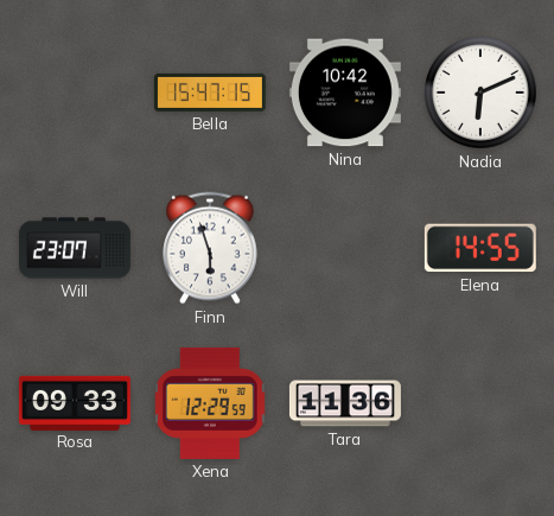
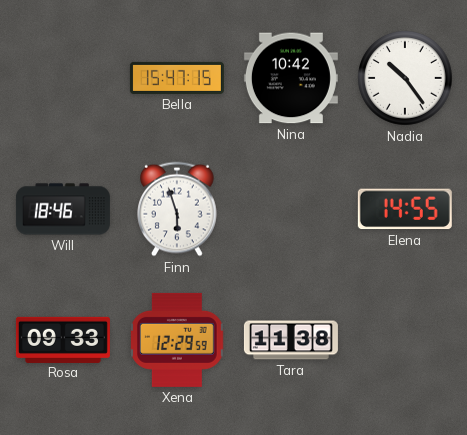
Nadia: 6:11 -> 10:24 (406, 79)
Will: 23:07 -> 18:46 (63, 209)
Tara: 11:36 -> 11:38 (291, 340)
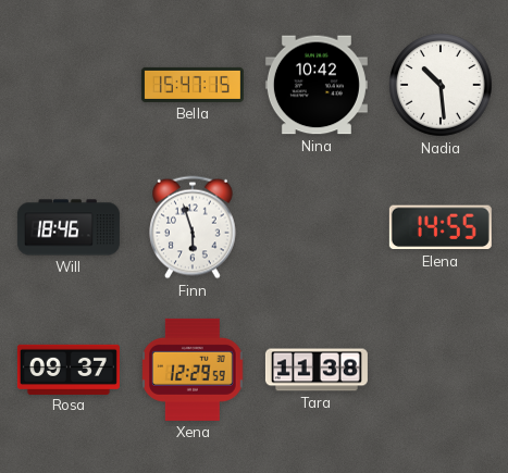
Nadia: 10:24 -> 10:29 (442, 86)
Rosa: 09:33 -> 09:37 (69, 369)
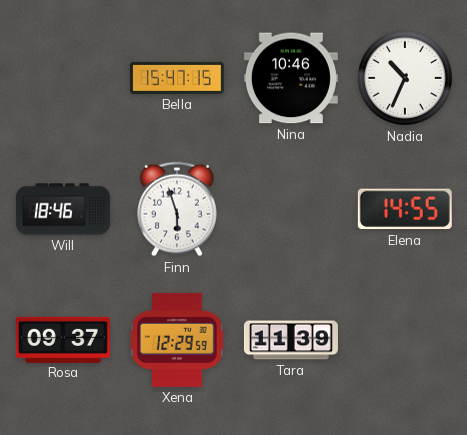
Nina: 10:42 -> 10:46 (291, 78)
Nadia: 10:29 -> 10:34 (406, 79)
Tara: 11:38 -> 11:39 (291, 340)
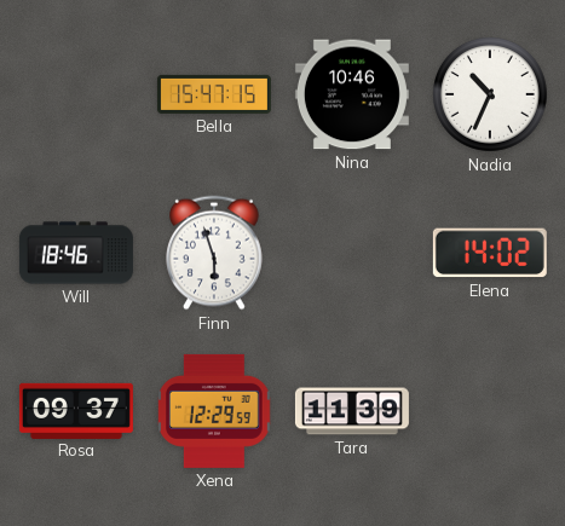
Elena: 14:55 -> 14:02 (490, 253)
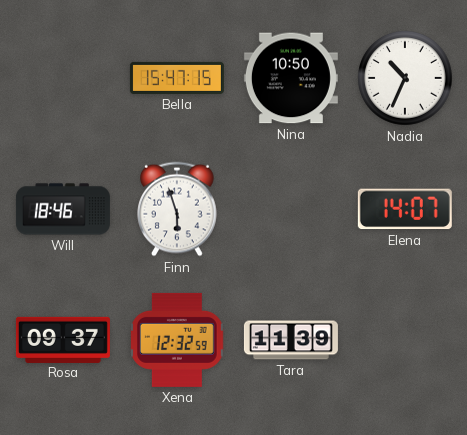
Nina: 10:46 -> 10:50 (291, 78)
Elena: 14:02 -> 14:07 (405, 209)
Xena: 12:29 -> 12:32 (178, 340)
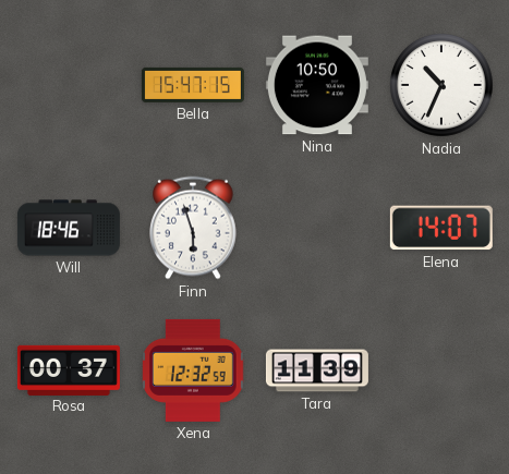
Rosa: 09:37 -> 00:37 (69, 369)
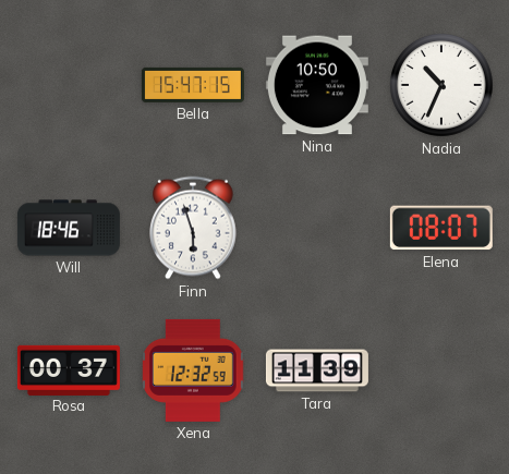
Elena: 14:07 -> 08:07 (441, 228)
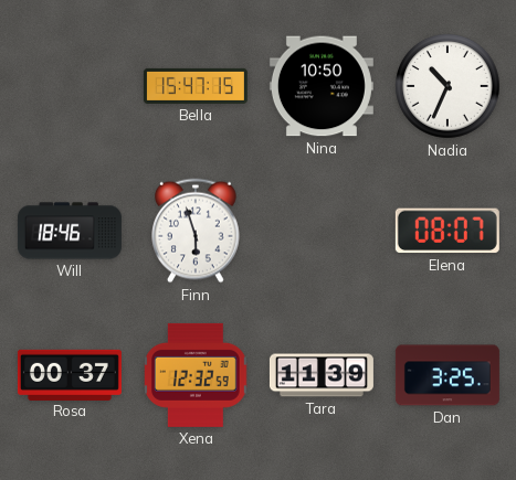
Dan: none -> 3:25 (447, 375)
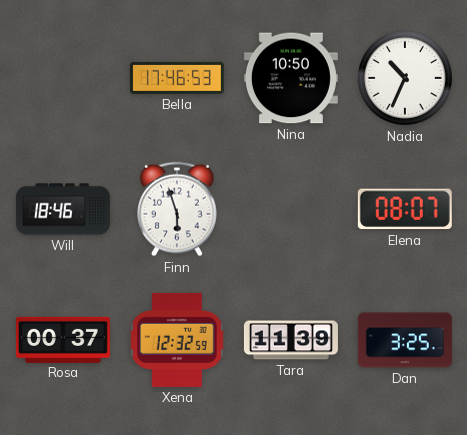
Bella: 15:47 -> 17:46 (177, 78)
